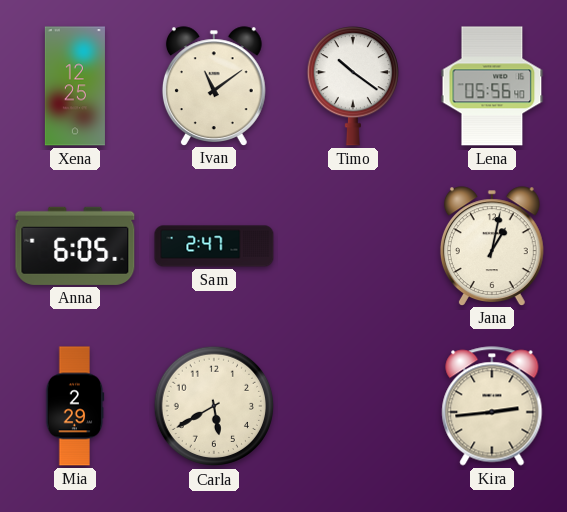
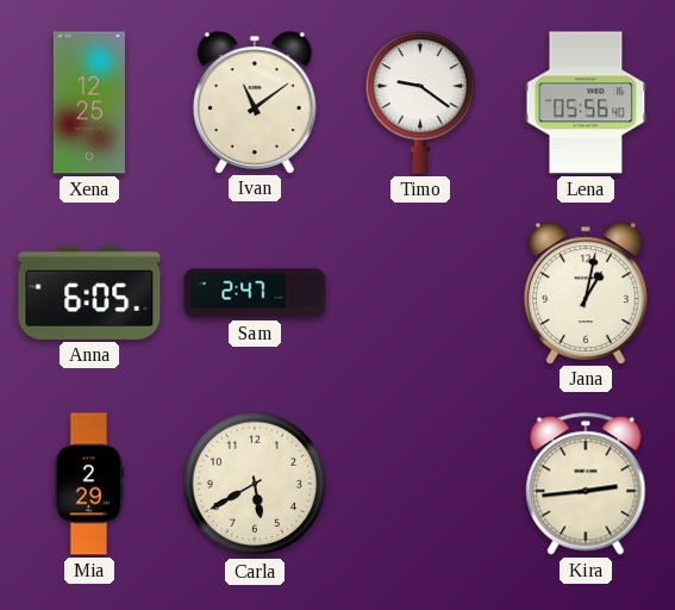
Timo: 10:21 -> 9:21 (419, 102)
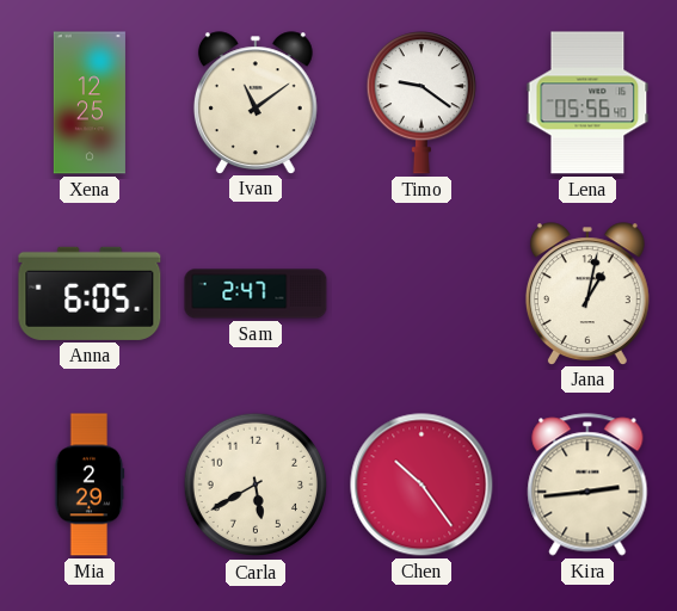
Chen: none -> 10:24 (421, 485)
